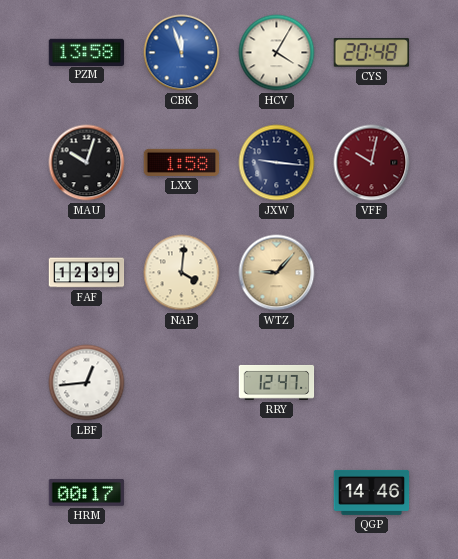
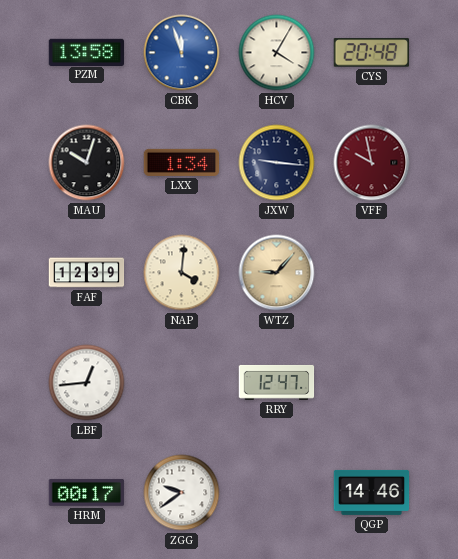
LXX: 1:58 -> 1:34 (182, 162)
VFF: 10:02 -> 9:58 (372, 163)
ZGG: none -> 9:39 (182, 493)
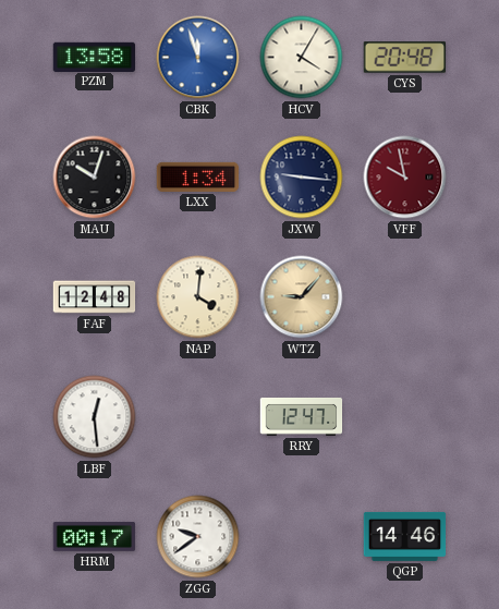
FAF: 12:39 -> 12:48 (95, 297)
LBF: 12:44 -> 12:29 (95, 417)
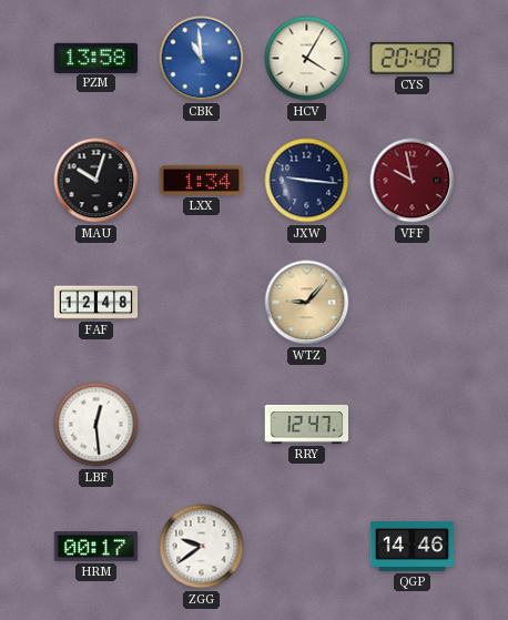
CBK: 11:57 -> 10:59 (202, 59)
NAP: 4:01 -> none (198, 297)
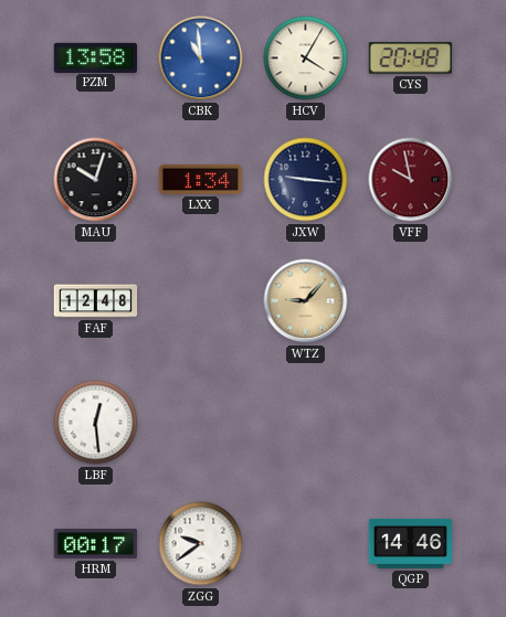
RRY: 12:47 -> none (307, 424)
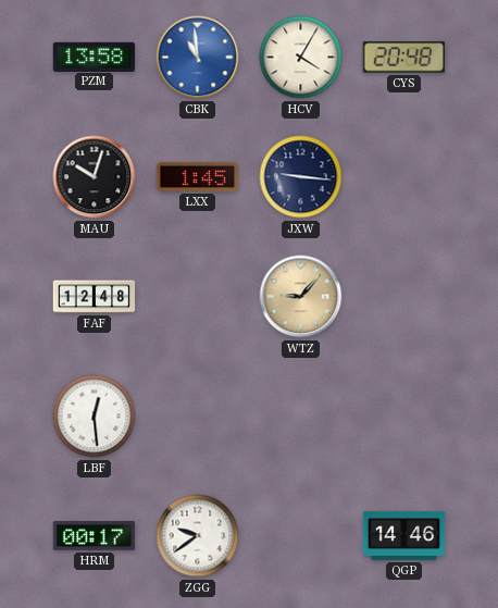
LXX: 1:34 -> 1:45 (198, 176)
VFF: 9:58 -> none (411, 180)
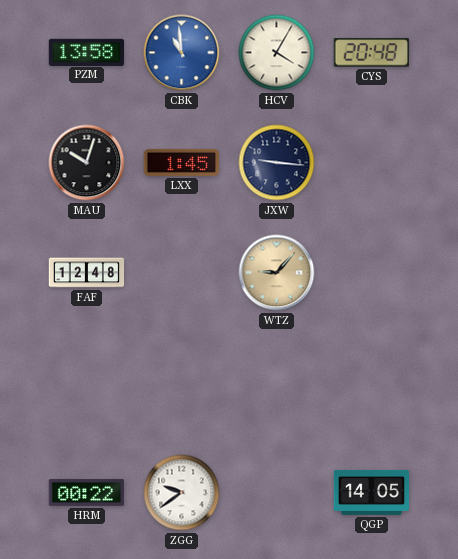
LBF: 12:29 -> none (95, 417)
HRM: 00:17 -> 00:22 (87, 493)
QGP: 14:46 -> 14:05 (372, 492)
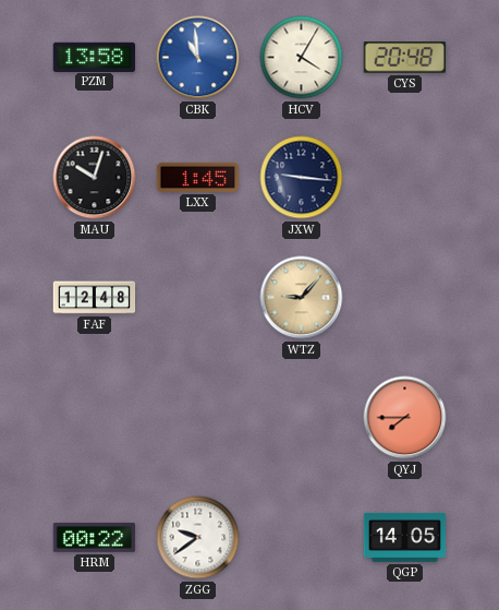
QYJ: none -> 7:45 (405, 418)
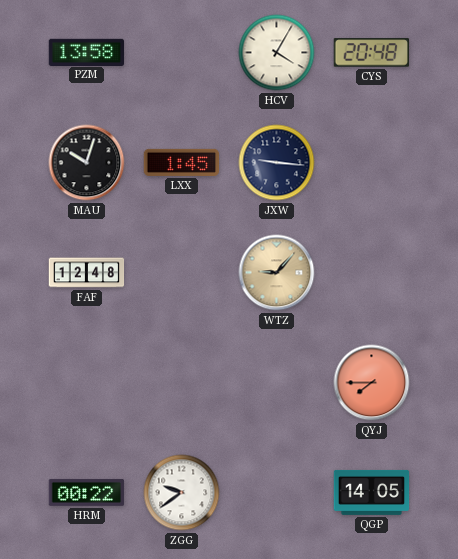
CBK: 10:59 -> none (198, 58)
